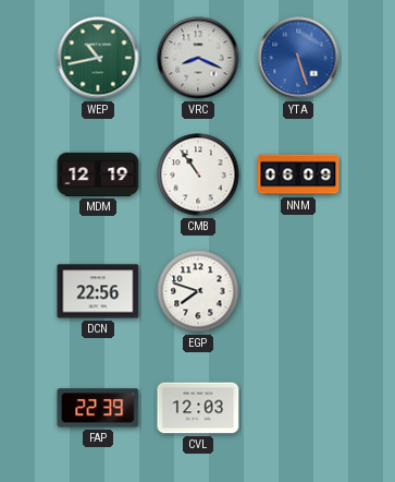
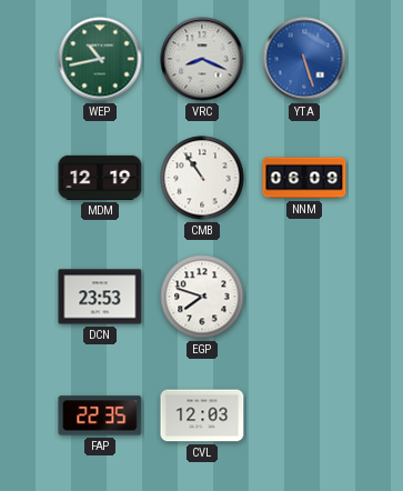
DCN: 22:56 -> 23:53 (100, 297)
FAP: 22:39 -> 22:35 (100, 415)
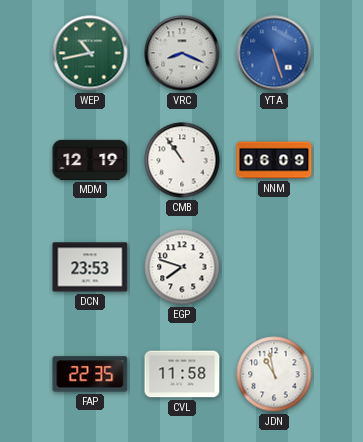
CVL: 12:03 -> 11:58 (182, 374)
JDN: none -> 10:58 (274, 374)
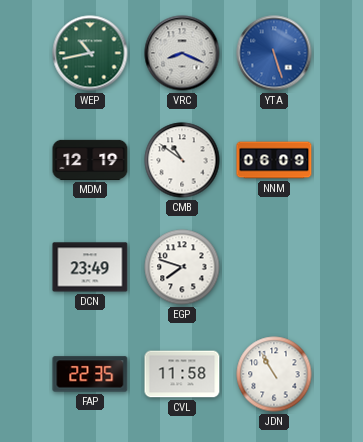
CMB: 10:54 -> 10:51 (182, 160)
DCN: 23:53 -> 23:49 (90, 267)
JDN: 10:58 -> 10:55 (274, 374)
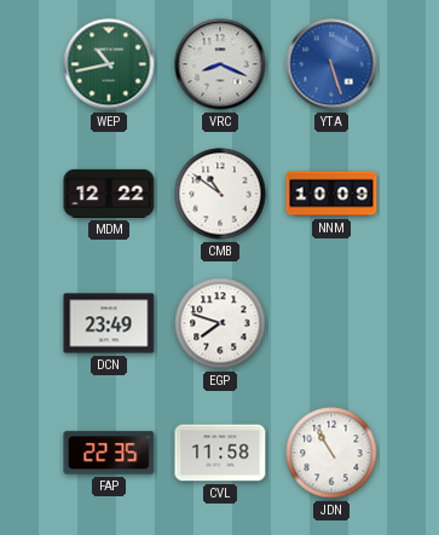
MDM: 12:19 -> 12:22 (109, 194)
NNM: 06:09 -> 10:09 (331, 194)
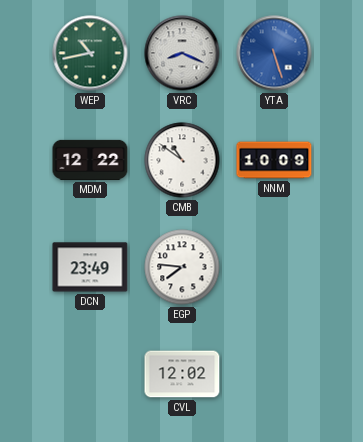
EGP: 7:48 -> 7:46 (182, 267)
FAP: 22:35 -> none (109, 453)
CVL: 11:58 -> 12:02 (182, 374)
JDN: 10:55 -> none (331, 453)
